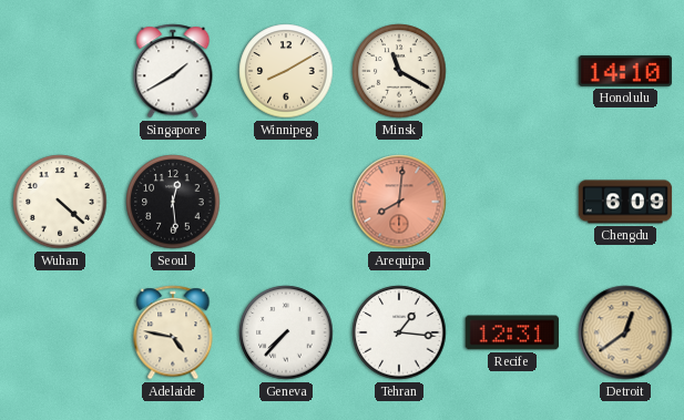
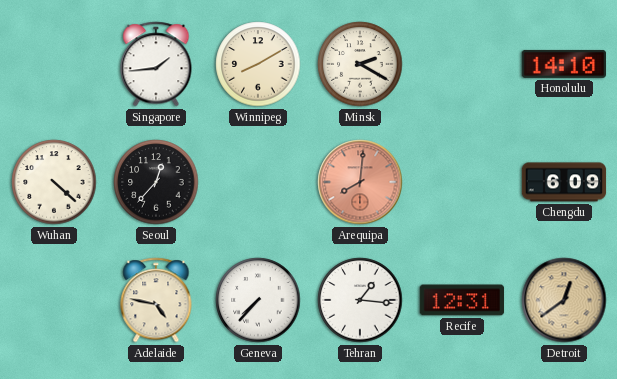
Singapore: 1:40 -> 1:44 (156, 64)
Minsk: 11:20 -> 2:20 (360, 64)
Seoul: 12:29 -> 12:37 (156, 182)
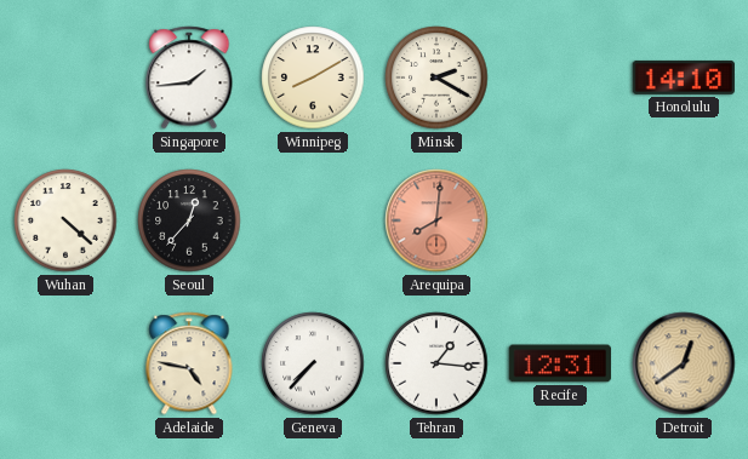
Chengdu: 6:09 -> none (564, 182)
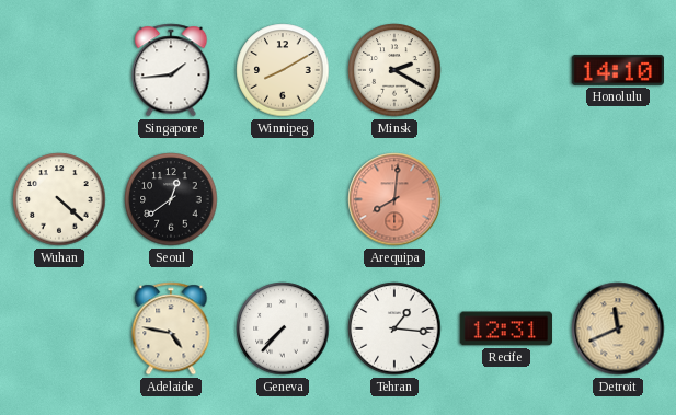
Seoul: 12:37 -> 12:39 (171, 199)
Detroit: 12:39 -> 11:41 (618, 328)
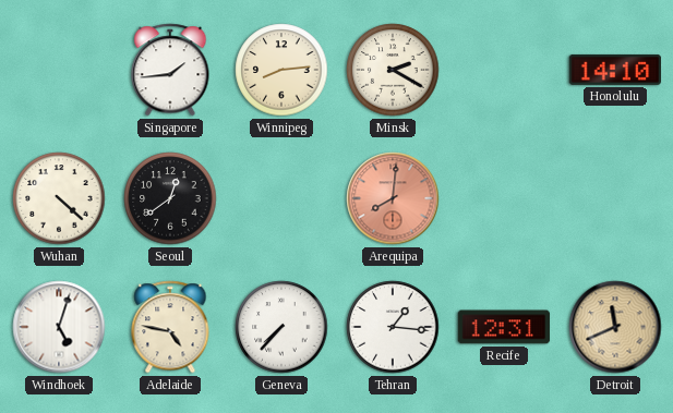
Winnipeg: 8:10 -> 8:14 (281, 70)
Windhoek: none -> 5:03 (59, 327)
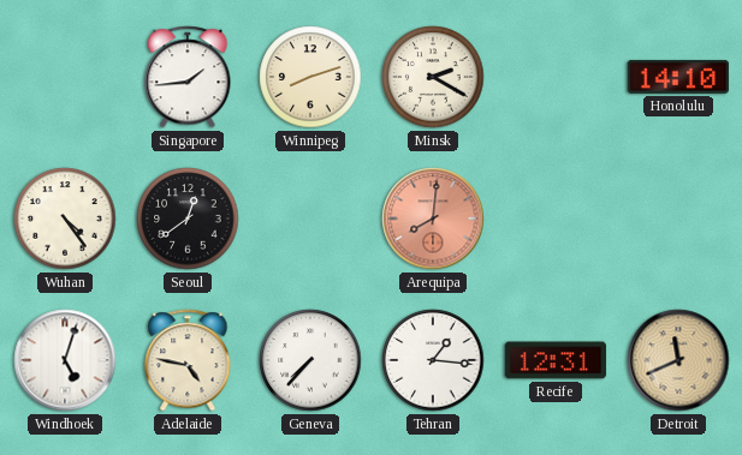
Winnipeg: 8:14 -> 8:12 (310, 77)
Wuhan: 4:22 -> 4:24 (65, 218)
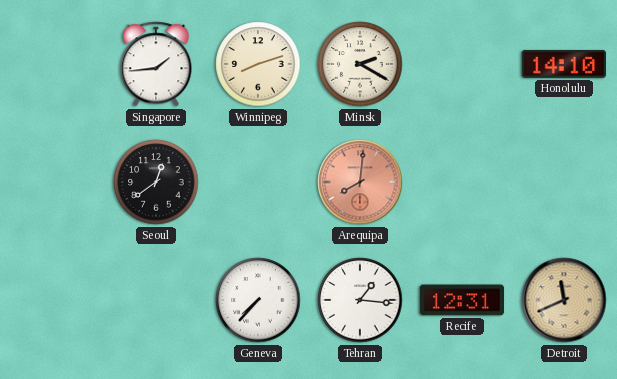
Wuhan: 4:24 -> none (65, 218)
Windhoek: 5:03 -> none (65, 360)
Adelaide: 4:47 -> none (188, 360)
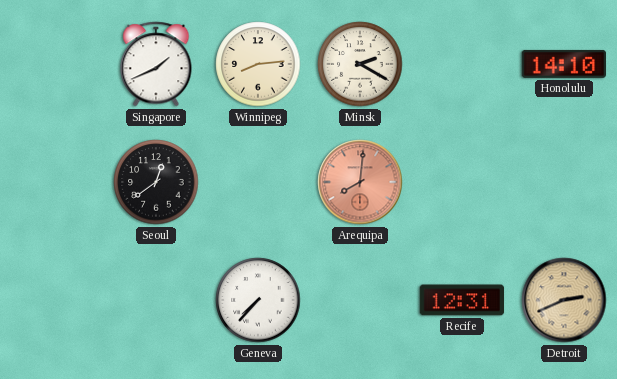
Singapore: 1:44 -> 1:41 (156, 64)
Winnipeg: 8:12 -> 8:14 (258, 64)
Tehran: 1:16 -> none (360, 300)
Detroit: 11:41 -> 2:41 (564, 300)
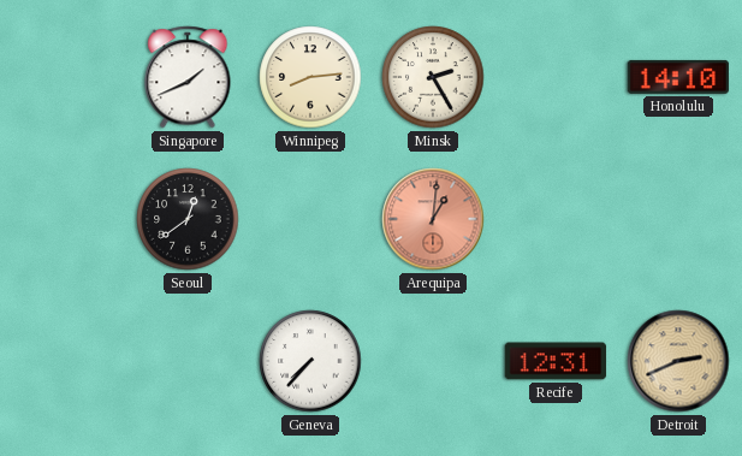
Minsk: 2:20 -> 2:25 (433, 77)
Arequipa: 8:01 -> 1:01 (433, 219)
